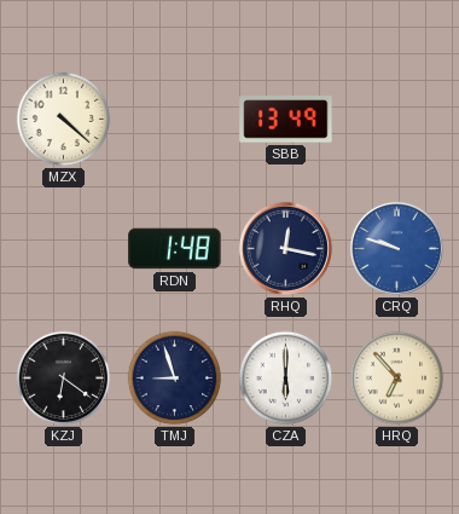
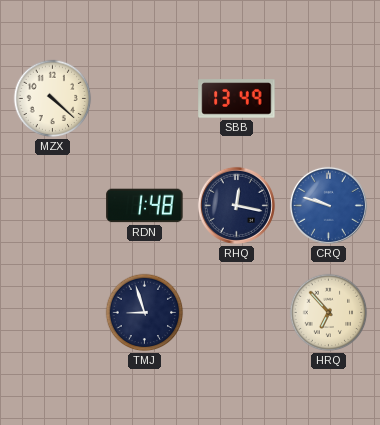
KZJ: 6:21 -> none (64, 379)
CZA: 6:00 -> none (286, 379)
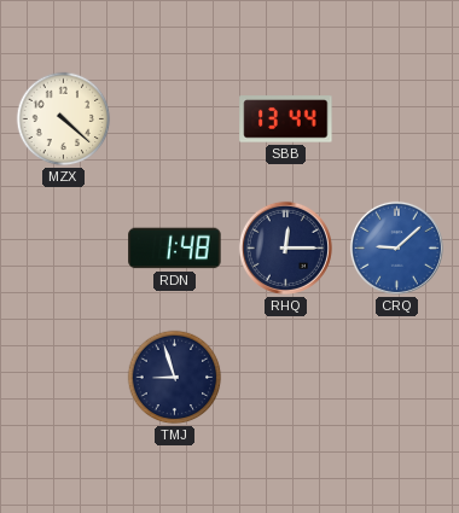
SBB: 13:49 -> 13:44 (286, 119)
RHQ: 12:17 -> 12:15 (285, 247)
CRQ: 9:48 -> 9:08 (396, 247)
HRQ: 6:53 -> none (329, 313)
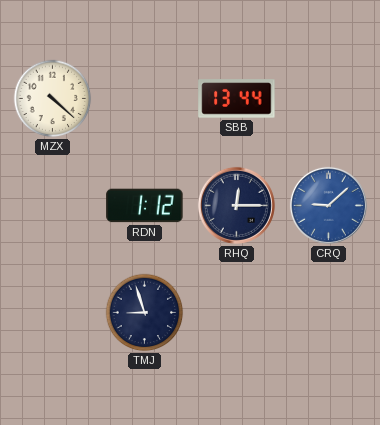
RDN: 1:48 -> 1:12 (145, 206)
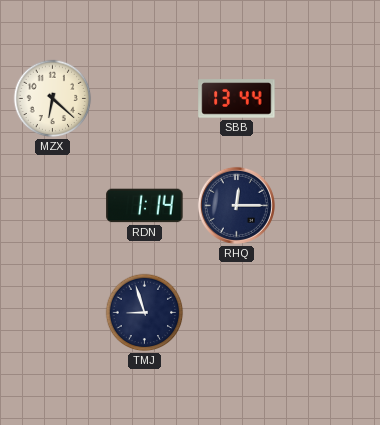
MZX: 4:22 -> 6:22 (53, 99)
RDN: 1:12 -> 1:14 (145, 206)
CRQ: 9:08 -> none (328, 205)
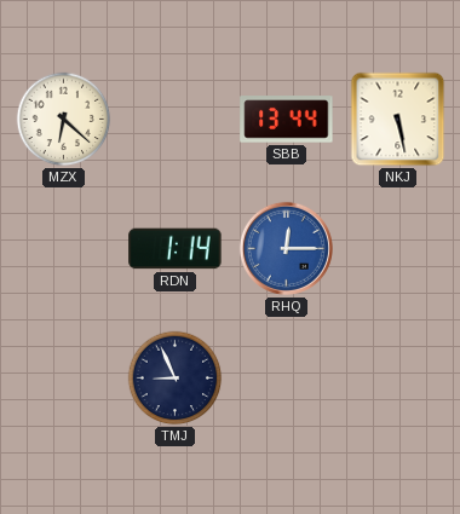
NKJ: none -> 5:28 (398, 120)
RHQ dial: navy -> blue (286, 248)
TMJ: 8:57 -> 8:56 (176, 379)
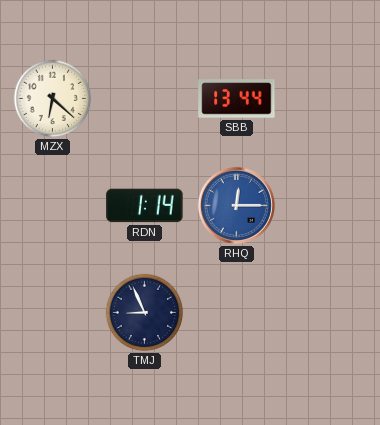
NKJ: 5:28 -> none (398, 120)
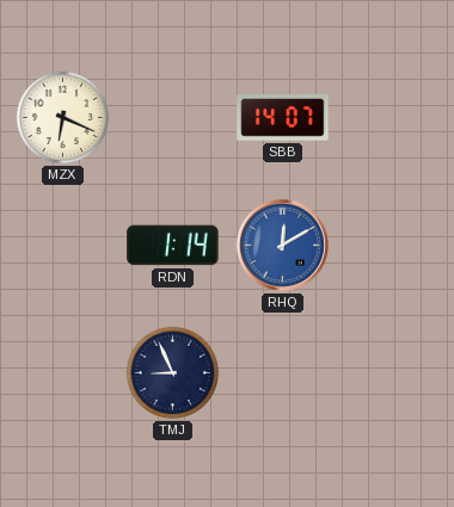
MZX: 6:22 -> 6:19 (63, 118)
SBB: 13:44 -> 14:07 (283, 118)
RHQ: 12:15 -> 12:10 (282, 245)
